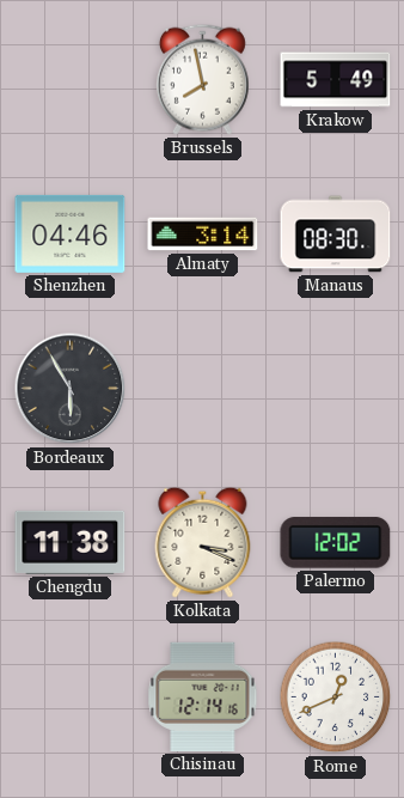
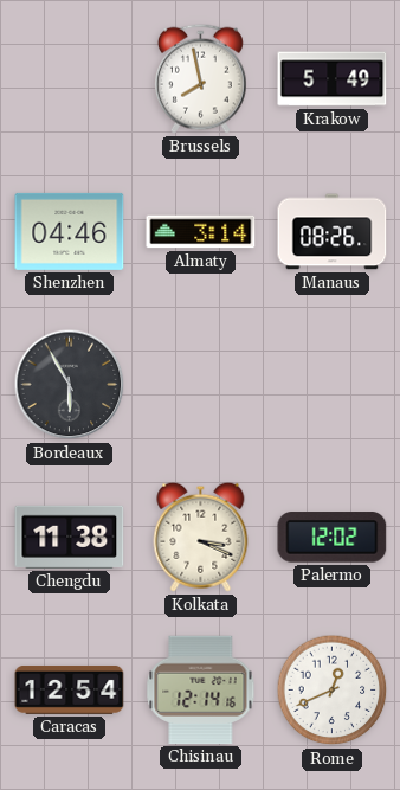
Manaus: 08:30 -> 08:26 (333, 232)
Caracas: none -> 12:54 (70, 689)
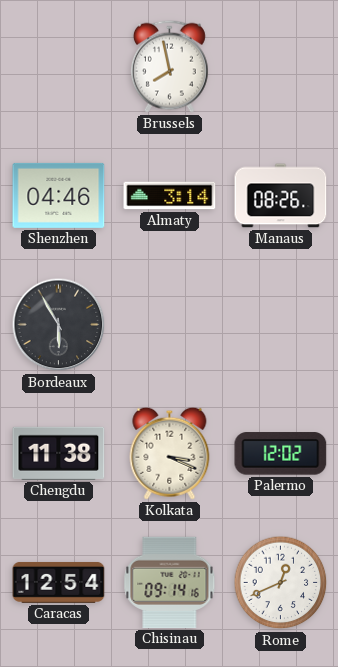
Krakow: 5:49 -> none (333, 79)
Chisinau: 12:14 -> 09:14 (170, 582)
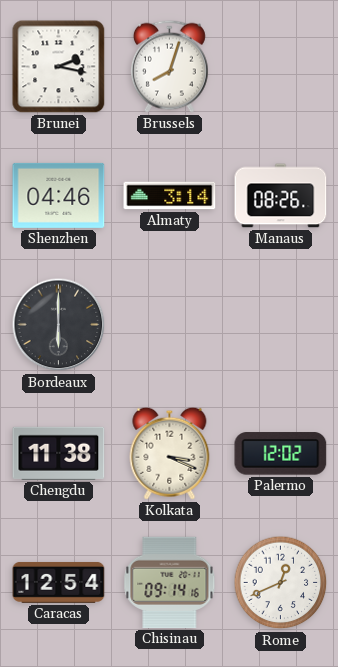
Brunei: none -> 2:17 (59, 67)
Brussels: 7:58 -> 8:03 (169, 66)
Bordeaux: 5:55 -> 6:00 (59, 325)
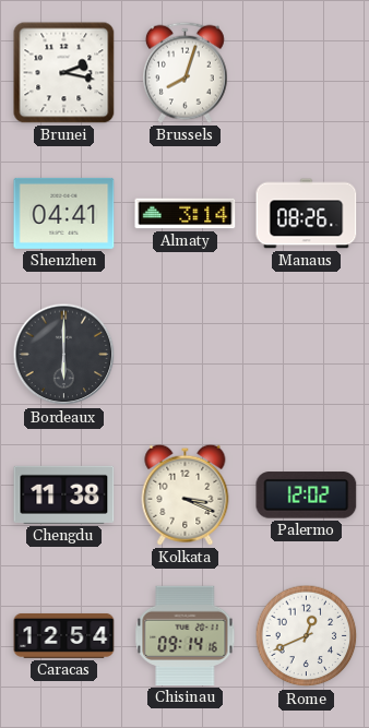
Shenzhen: 04:46 -> 04:41 (64, 213)
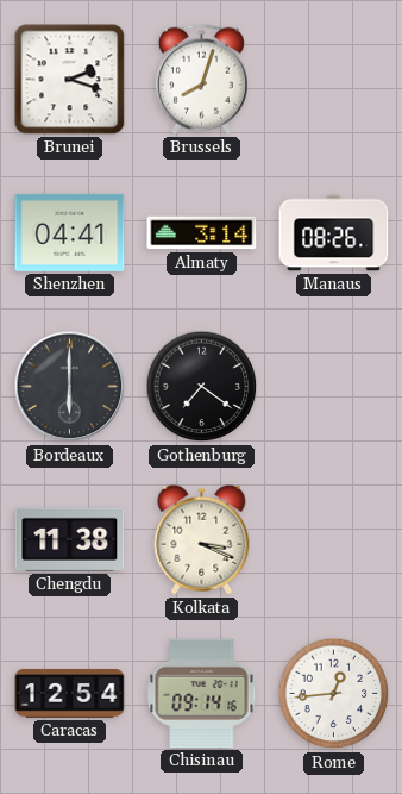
Brunei: 2:17 -> 2:18 (70, 80)
Gothenburg: none -> 7:21 (202, 387)
Palermo: 12:02 -> none (307, 496)
Rome: 12:41 -> 12:44 (334, 694)
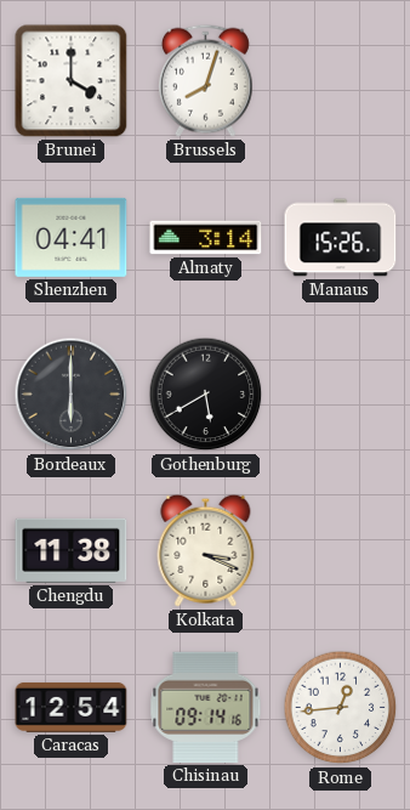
Brunei: 2:18 -> 4:00 (72, 81)
Manaus: 08:26 -> 15:26 (341, 238)
Gothenburg: 7:21 -> 5:40 (206, 395)
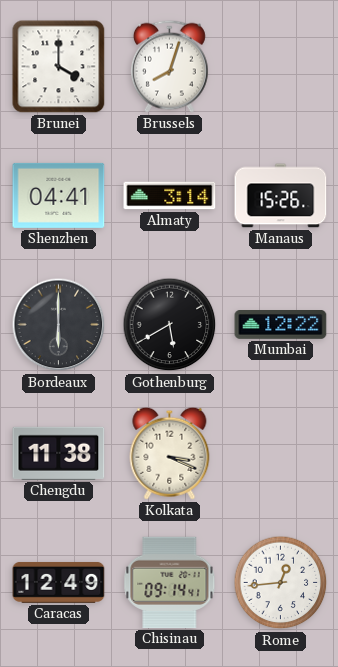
Mumbai: none -> 12:22 (281, 325)
Caracas: 12:54 -> 12:49 (59, 582)
Chisinau: 09:14:16 -> 09:14:41 (170, 582)
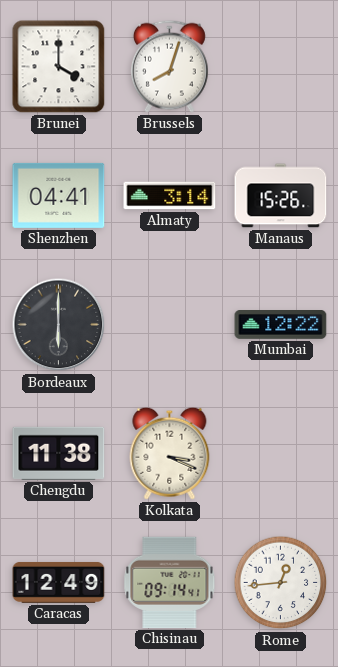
Gothenburg: 5:40 -> none (170, 325)
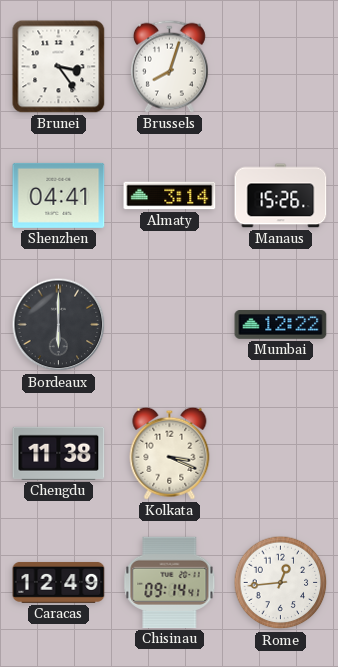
Brunei: 4:00 -> 3:24 (59, 67)
